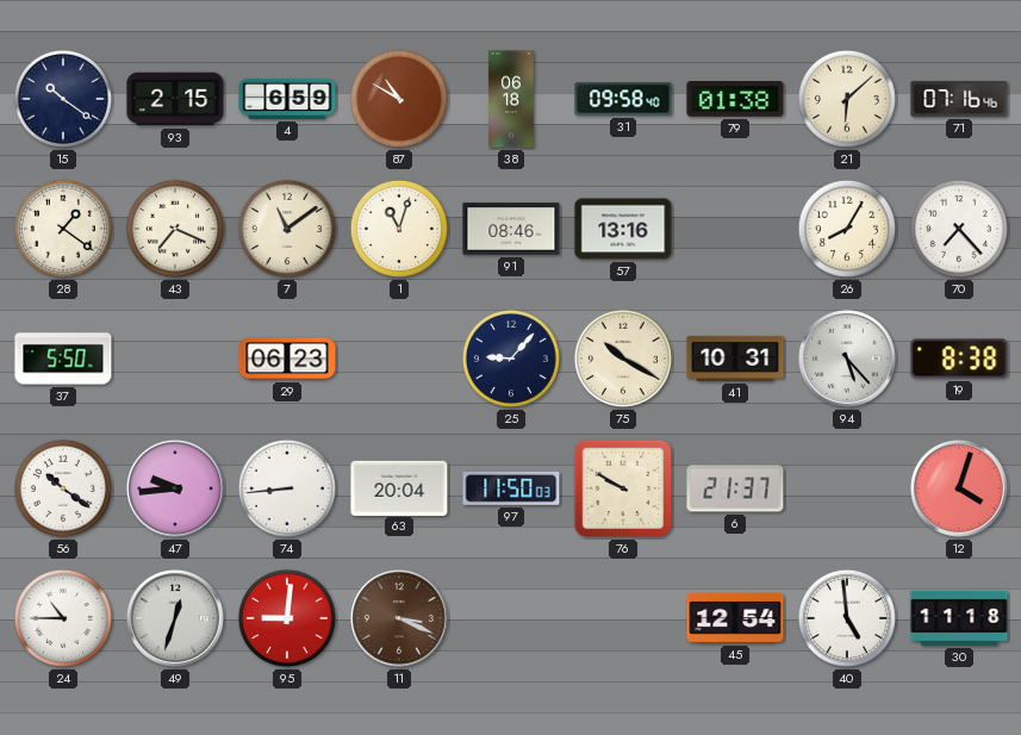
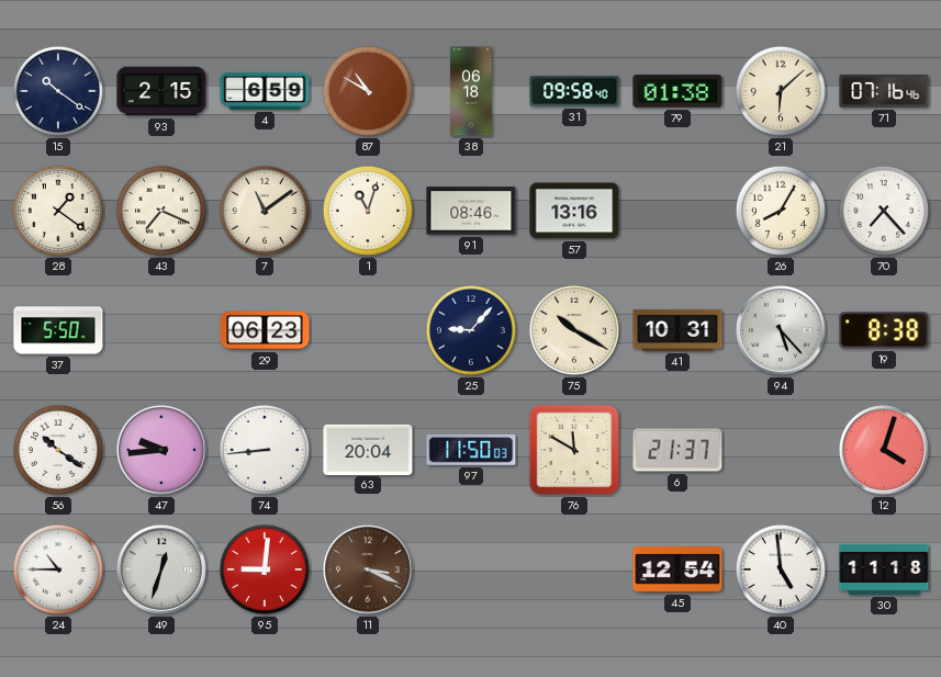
76: 9:50 -> 11:50 (574, 450)
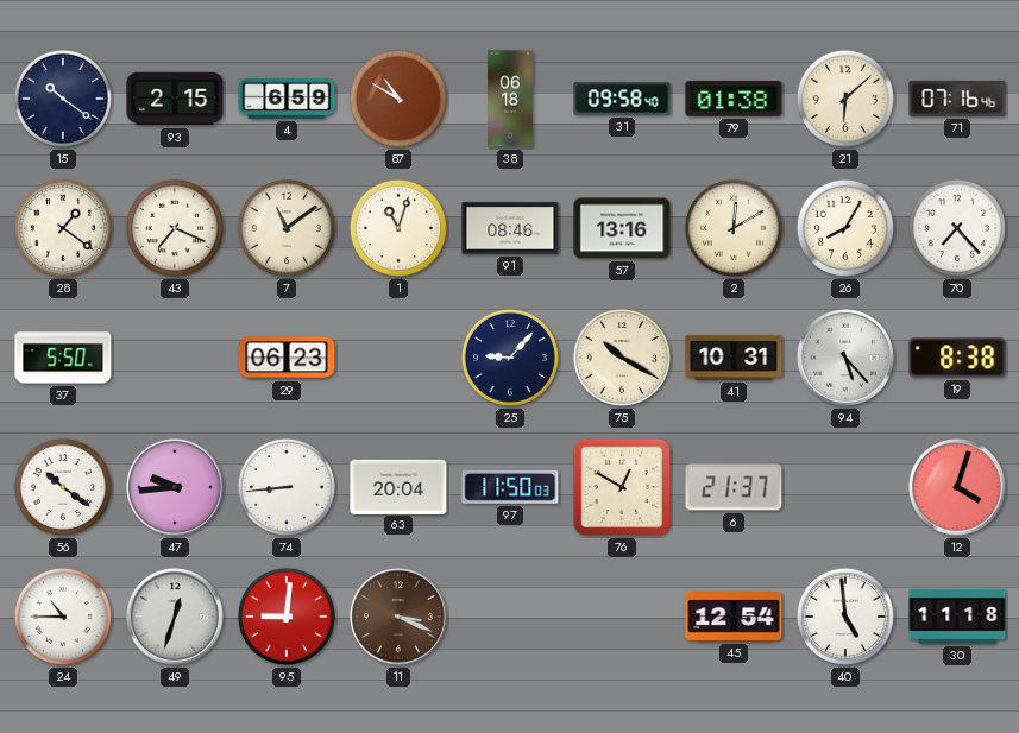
2: none -> 12:10 (734, 228)
76: 11:50 -> 12:50 (622, 487)
